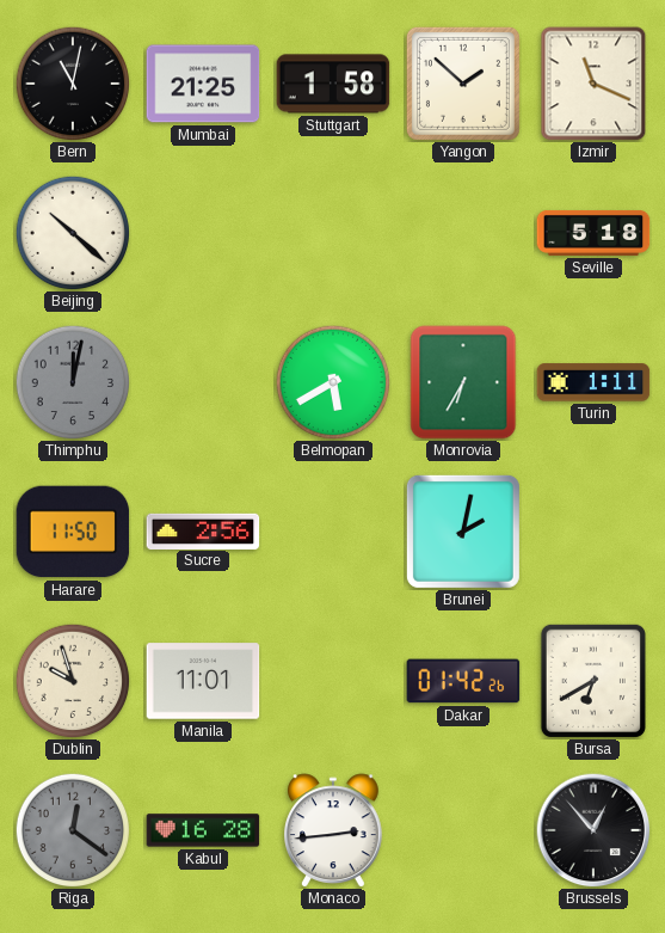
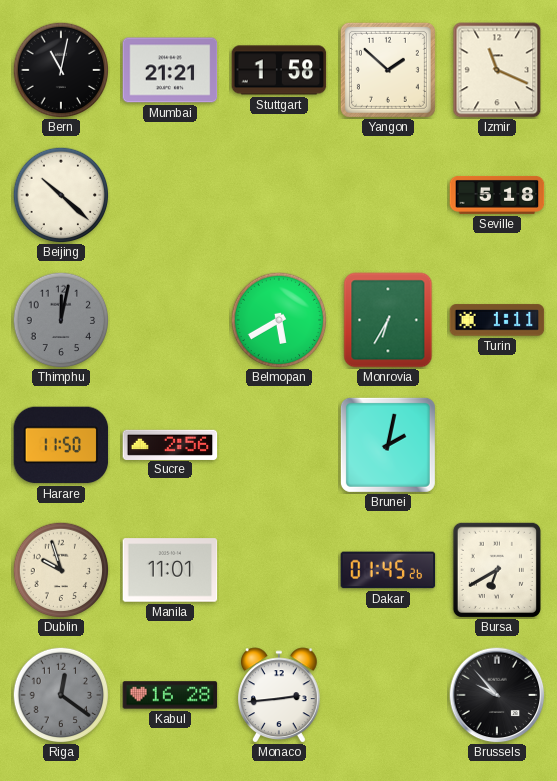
Mumbai: 21:25 -> 21:21 (170, 70)
Dakar: 01:42 -> 01:45 (388, 570)
Brussels: 12:53 -> 9:53 (497, 695)
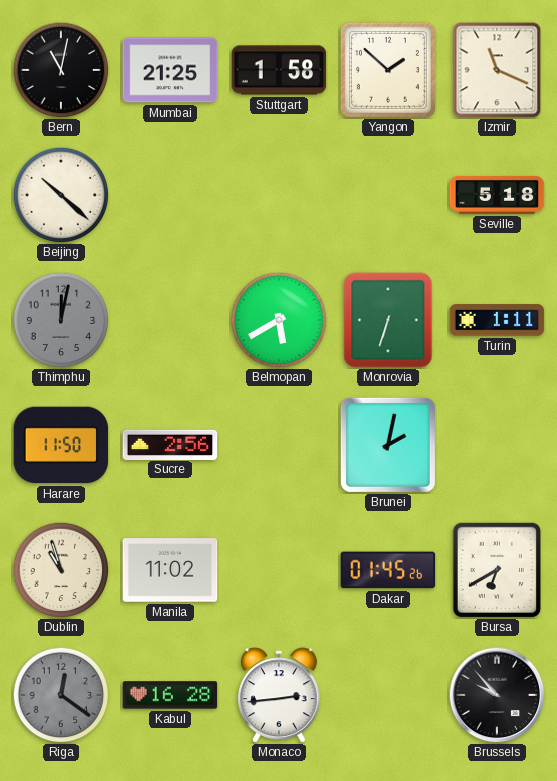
Mumbai: 21:21 -> 21:25 (170, 70)
Monrovia: 6:35 -> 6:33 (388, 320)
Dublin: 9:57 -> 10:57 (61, 570)
Manila: 11:01 -> 11:02 (170, 570)
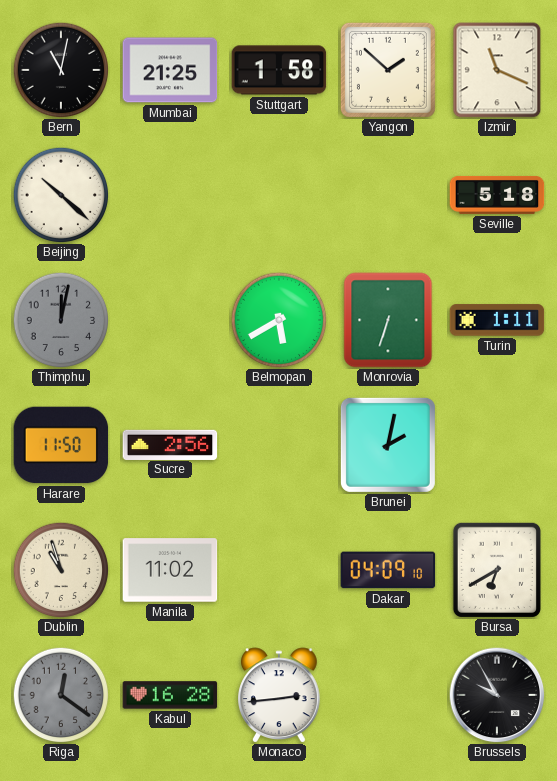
Dakar: 01:45 -> 04:09 (388, 570)
Brussels: 9:53 -> 9:55 (497, 695)
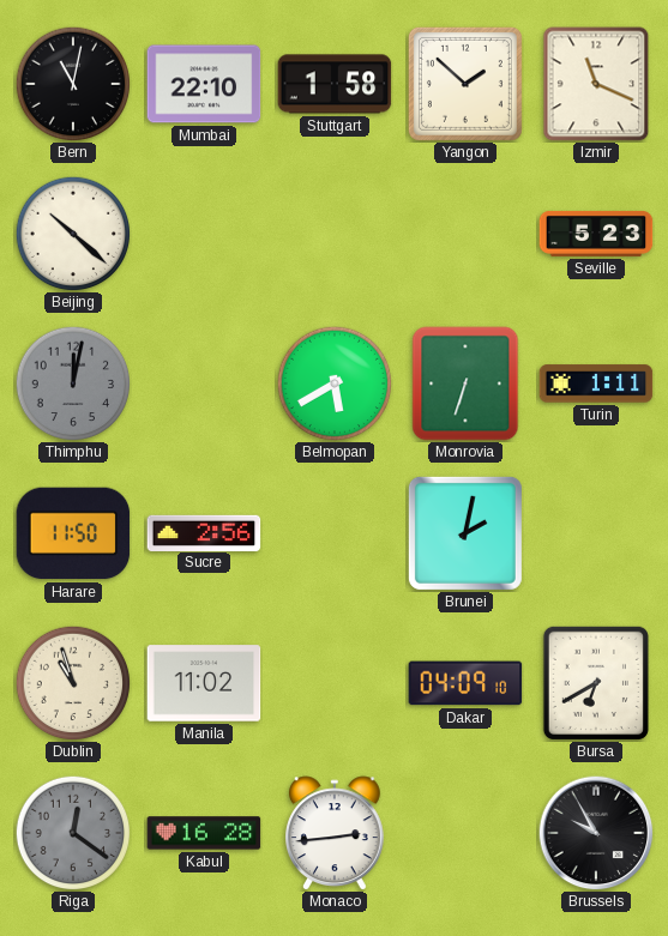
Mumbai: 21:25 -> 22:10 (204, 84)
Seville: 5:18 -> 5:23 (596, 234)
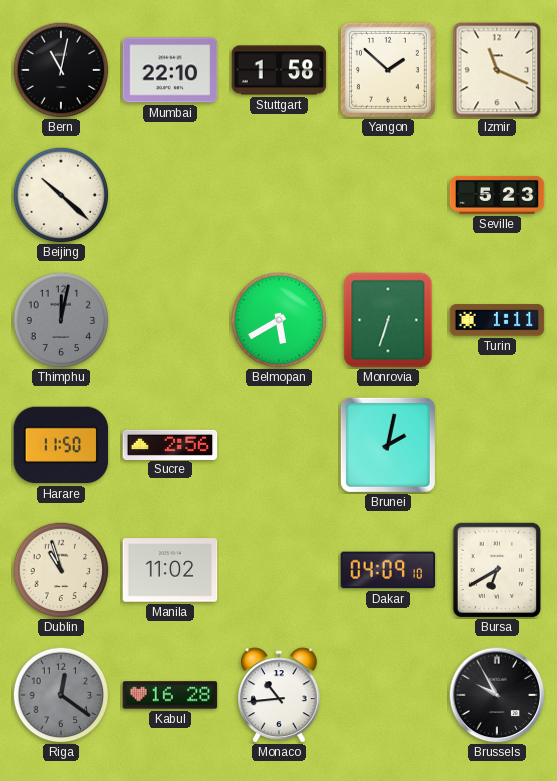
Monaco: 2:44 -> 10:44 (280, 695)
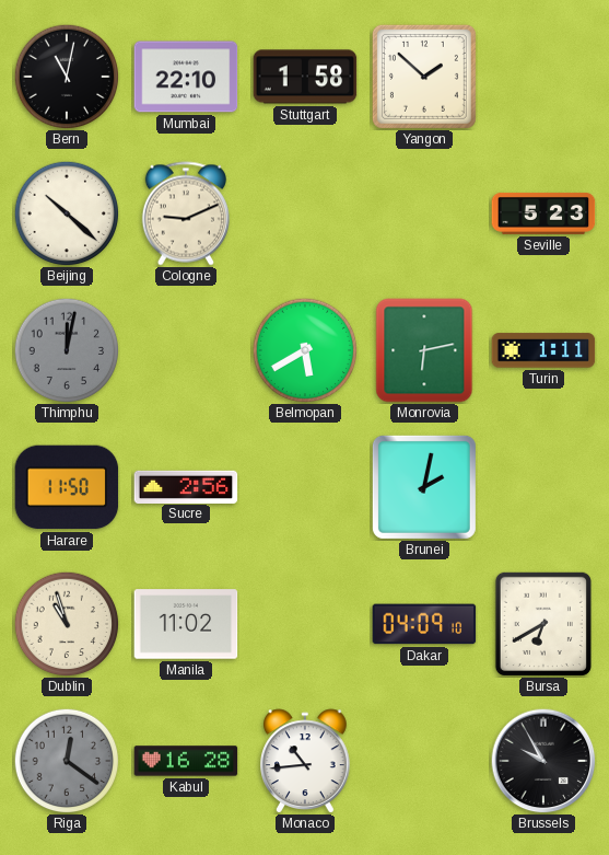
Izmir: 11:19 -> none (497, 70)
Cologne: none -> 9:11 (186, 213)
Monrovia: 6:33 -> 6:13 (424, 350)
